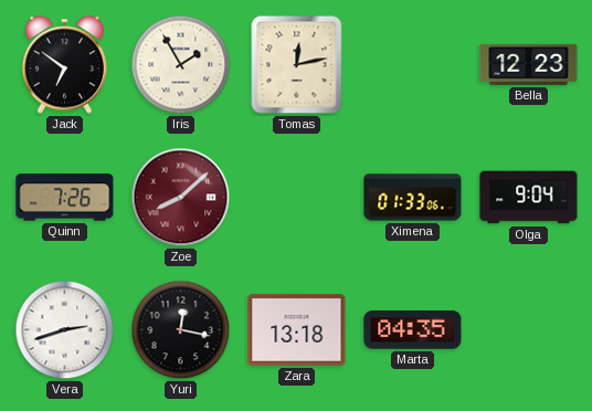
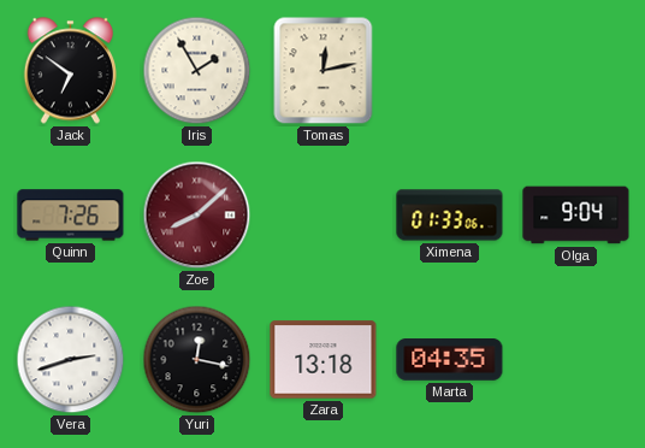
Bella: 12:23 -> none (529, 64)
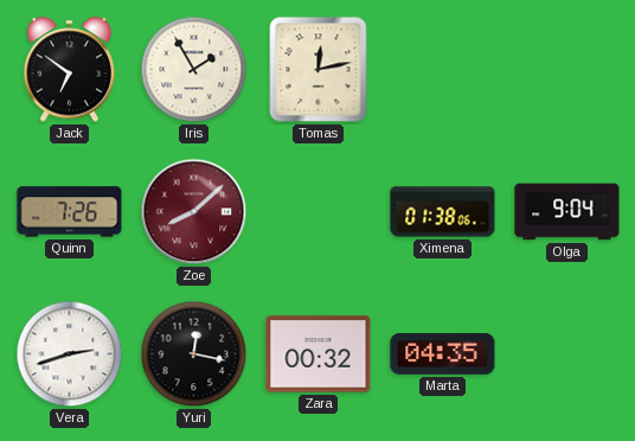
Ximena: 01:33 -> 01:38 (443, 212)
Zara: 13:18 -> 00:32 (319, 354)
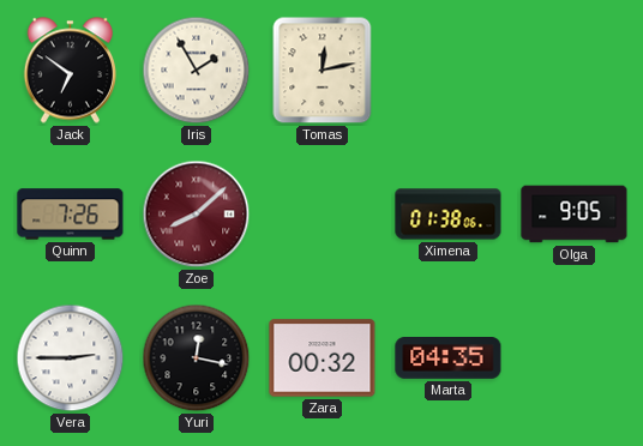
Olga: 9:04 -> 9:05 (575, 215)
Vera: 2:42 -> 2:45 (71, 358)
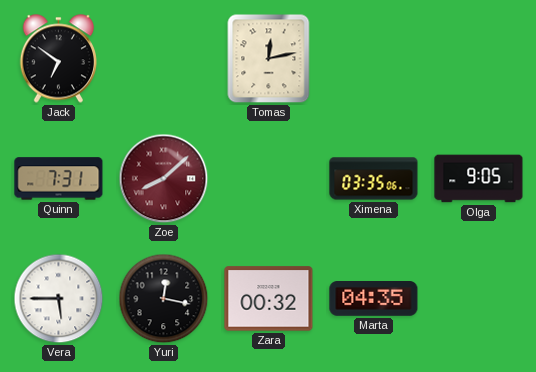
Iris: 1:55 -> none (197, 71)
Quinn: 7:26 -> 7:31 (59, 179)
Ximena: 01:38 -> 03:35 (374, 179)
Vera: 2:45 -> 5:45 (59, 299)
